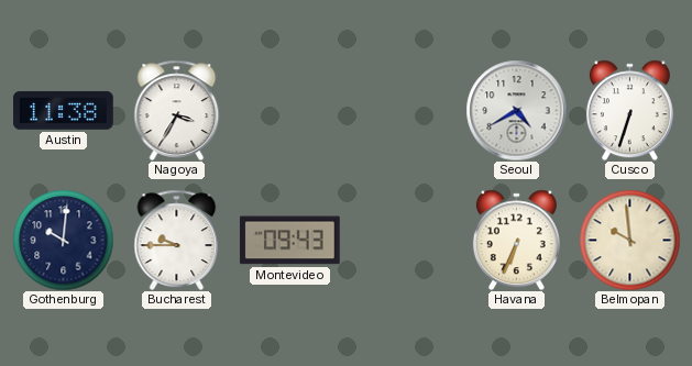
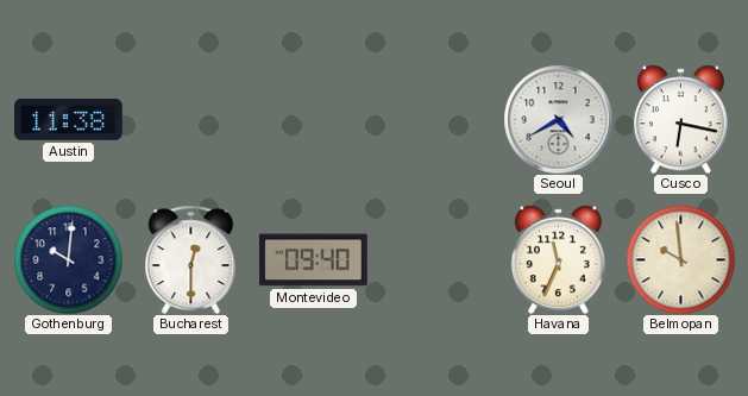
Nagoya: 3:35 -> none (177, 110)
Cusco: 6:33 -> 6:17 (680, 119)
Bucharest: 9:45 -> 12:30 (191, 259)
Montevideo: 09:43 -> 09:40 (313, 260)
Havana: 6:34 -> 11:34 (558, 259)
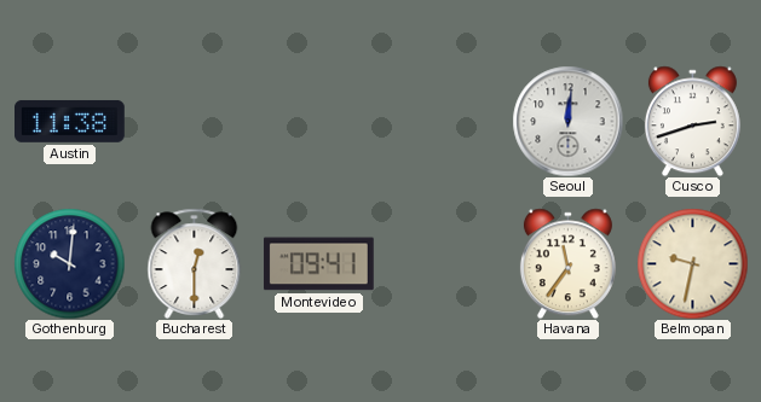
Seoul: 4:40 -> 12:01 (567, 121)
Cusco: 6:17 -> 2:42 (692, 121)
Montevideo: 09:40 -> 09:41 (318, 264)
Havana: 11:34 -> 11:36 (567, 263)
Belmopan: 9:59 -> 9:32 (692, 263)
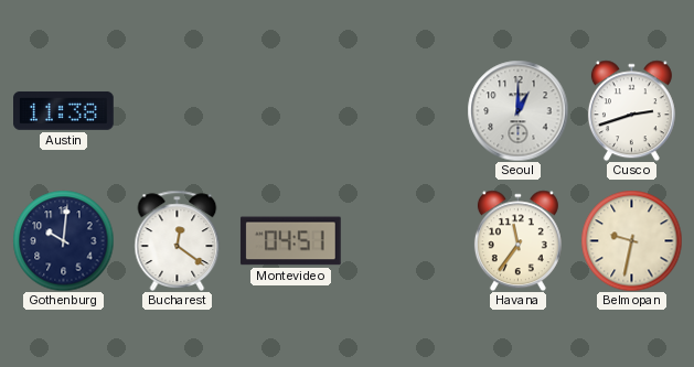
Seoul: 12:01 -> 1:00 (517, 110)
Bucharest: 12:30 -> 12:21 (178, 240)
Montevideo: 09:41 -> 04:51 (290, 241)
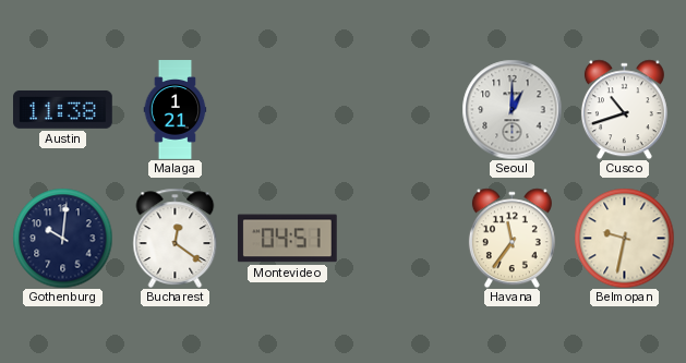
Malaga: none -> 1:21 (176, 110)
Cusco: 2:42 -> 10:42 (624, 109)
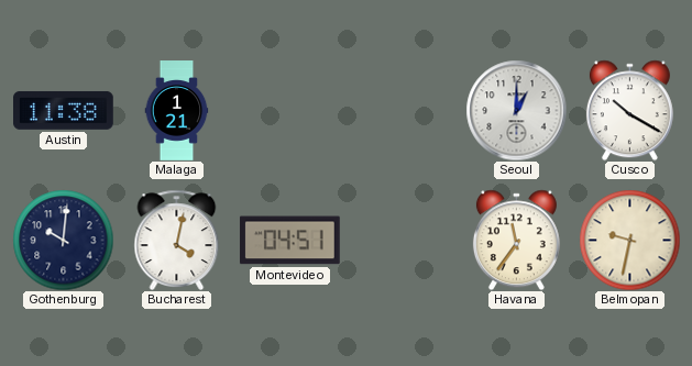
Cusco: 10:42 -> 10:20 (629, 110)
Bucharest: 12:21 -> 4:02 (177, 240)
